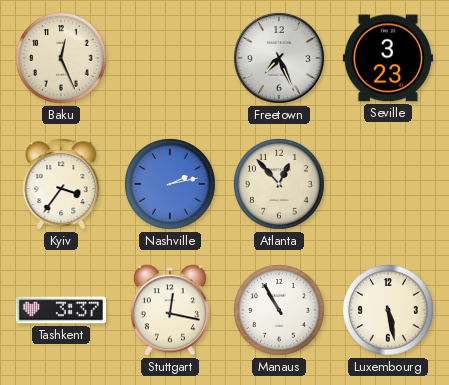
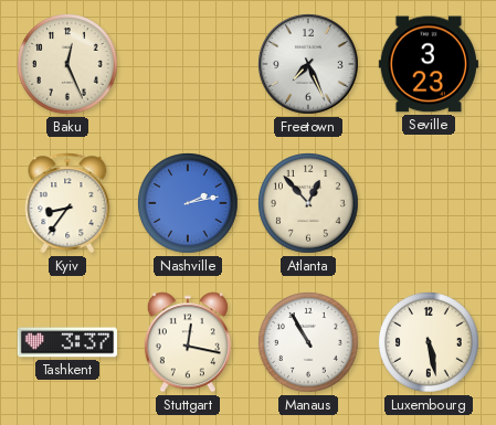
Kyiv: 3:36 -> 8:36 (67, 203)
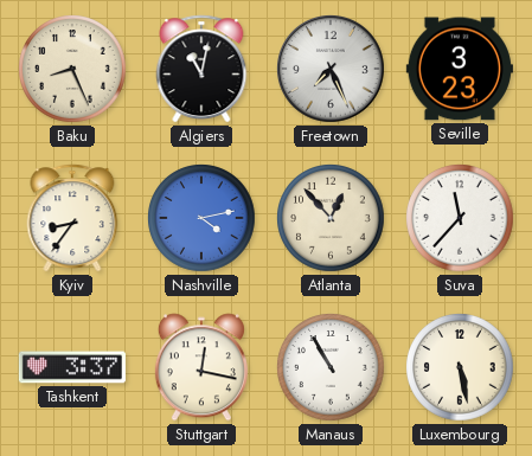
Baku: 12:26 -> 8:26 (72, 69)
Algiers: none -> 11:02 (201, 69)
Nashville: 2:13 -> 4:13 (201, 218)
Suva: none -> 11:37 (460, 218)
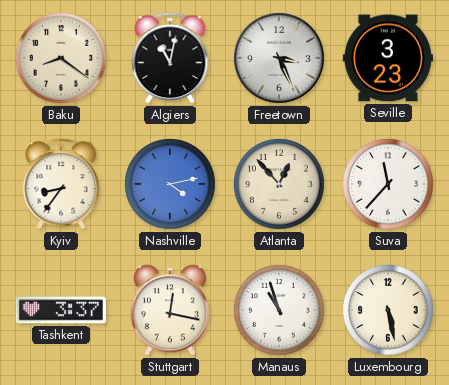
Baku: 8:26 -> 8:21 (61, 58)
Freetown: 7:26 -> 3:26 (280, 59)
Manaus: 10:55 -> 10:57 (279, 310)
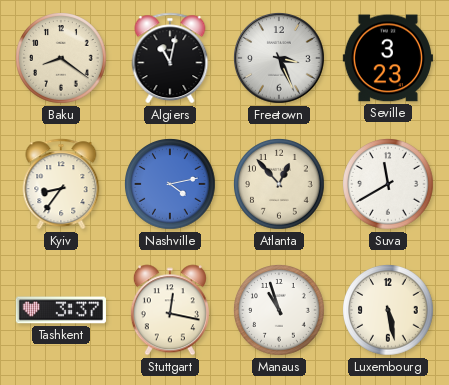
Suva: 11:37 -> 11:40 (388, 184)
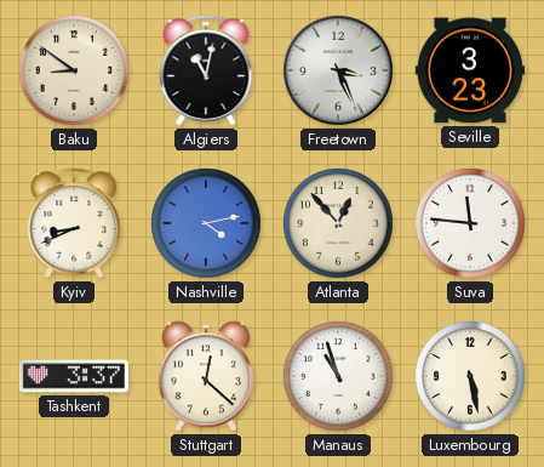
Baku: 8:21 -> 8:51 (74, 70)
Kyiv: 8:36 -> 8:41 (74, 223)
Suva: 11:40 -> 11:46 (470, 223)
Stuttgart: 12:17 -> 12:22 (206, 376)
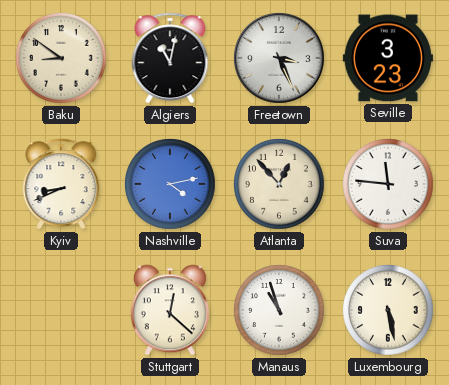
Tashkent: 3:37 -> none (74, 376)
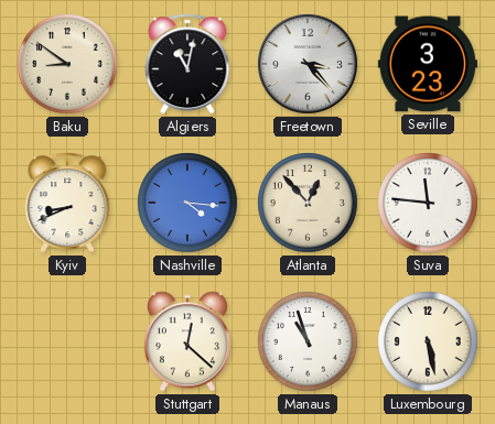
Freetown: 3:26 -> 3:23 (309, 65)
Nashville: 4:13 -> 4:16 (187, 203)
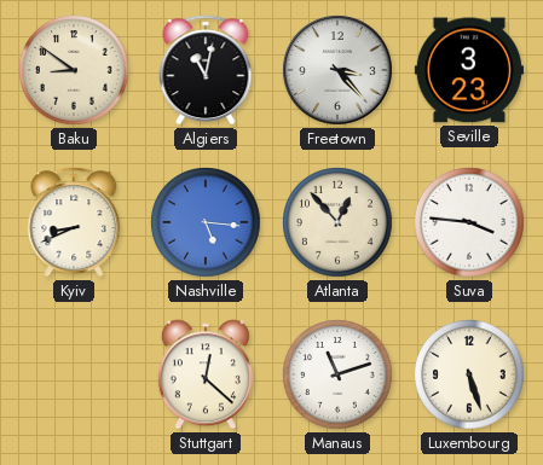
Nashville: 4:16 -> 5:16 (206, 222)
Suva: 11:46 -> 3:46 (469, 222)
Manaus: 10:57 -> 11:12 (337, 374)
Luxembourg: 5:28 -> 5:27 (469, 374)
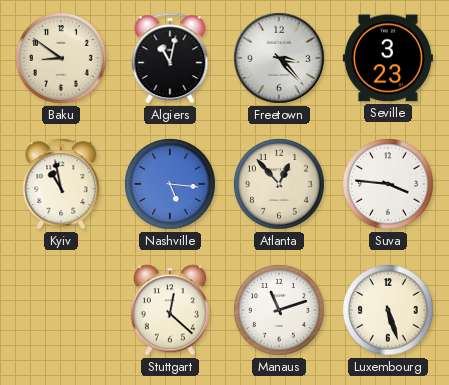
Kyiv: 8:41 -> 10:58 (61, 184)
